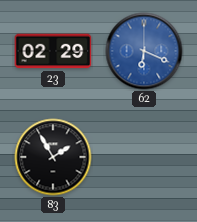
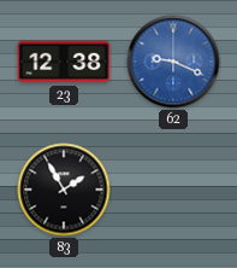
23: 02:29 -> 12:38 (64, 62)
62: 6:19 -> 9:19 (173, 62)
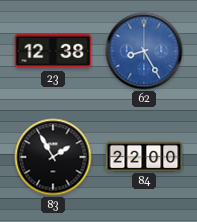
62: 9:19 -> 8:25 (144, 51)
84: none -> 22:00 (144, 156)
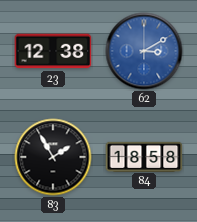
62: 8:25 -> 3:10 (144, 51)
84: 22:00 -> 18:58 (144, 156)
